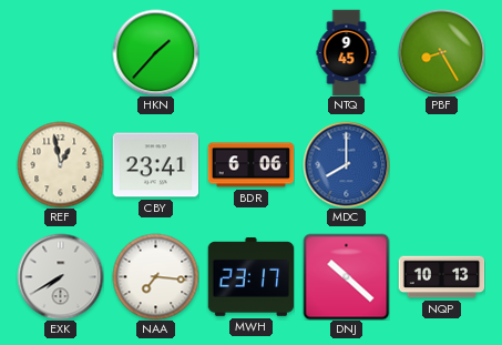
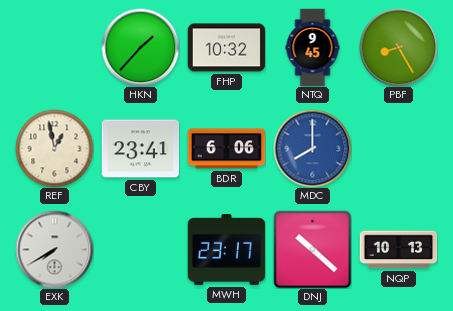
FHP: none -> 10:32 (226, 48)
NAA: 7:16 -> none (155, 276)
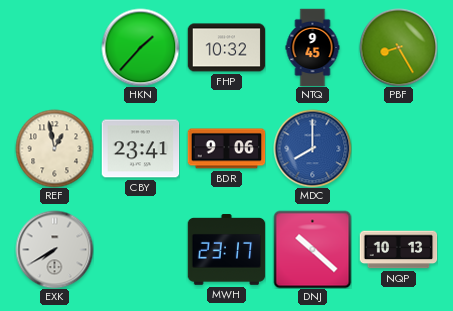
BDR: 6:06 -> 9:06 (226, 149)
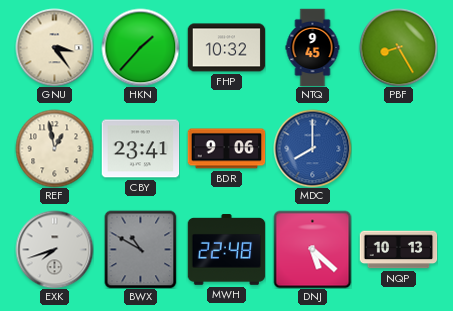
GNU: none -> 3:24 (54, 47)
EXK: 7:40 -> 7:42 (54, 249)
BWX: none -> 10:50 (141, 249)
MWH: 23:17 -> 22:48 (226, 250)
DNJ: 10:22 -> 5:22 (312, 249)
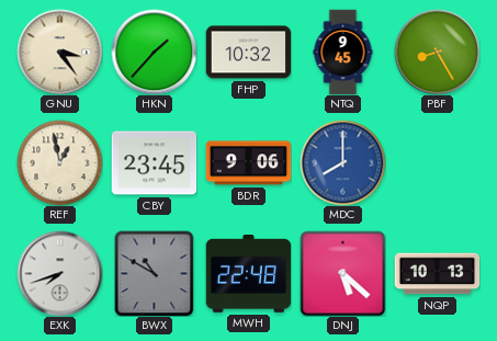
CBY: 23:41 -> 23:45 (154, 163)
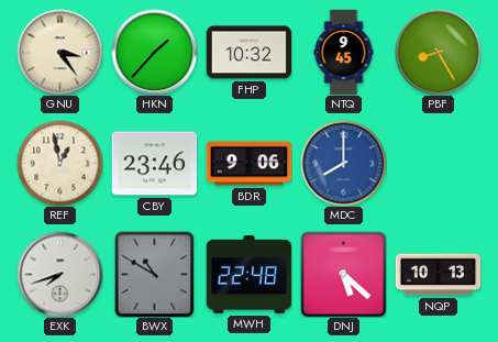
CBY: 23:45 -> 23:46 (154, 164)
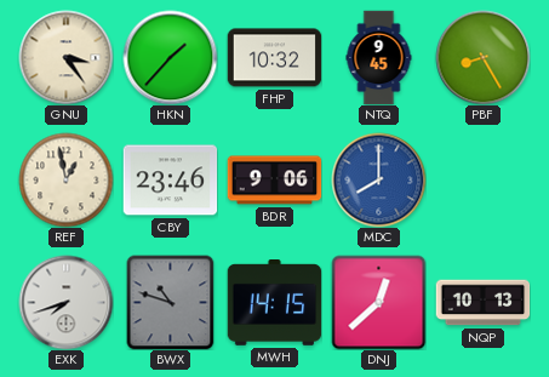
BWX: 10:50 -> 10:48 (171, 302)
MWH: 22:48 -> 14:15 (274, 303)
DNJ: 5:22 -> 12:38 (378, 302)
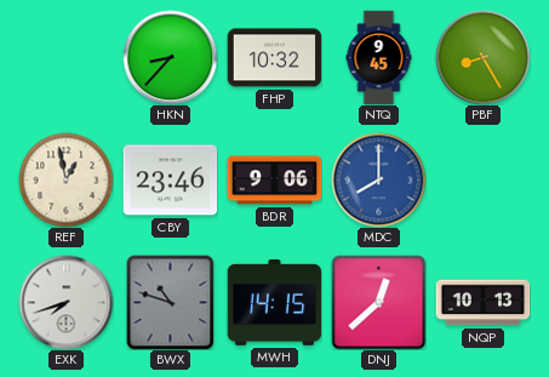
GNU: 3:24 -> none (65, 57)
HKN: 1:37 -> 8:37 (170, 57)
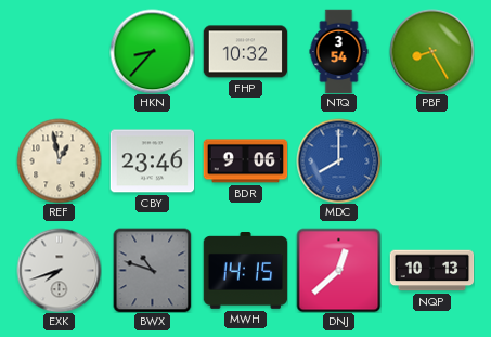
NTQ: 9:45 -> 3:54 (339, 51)
